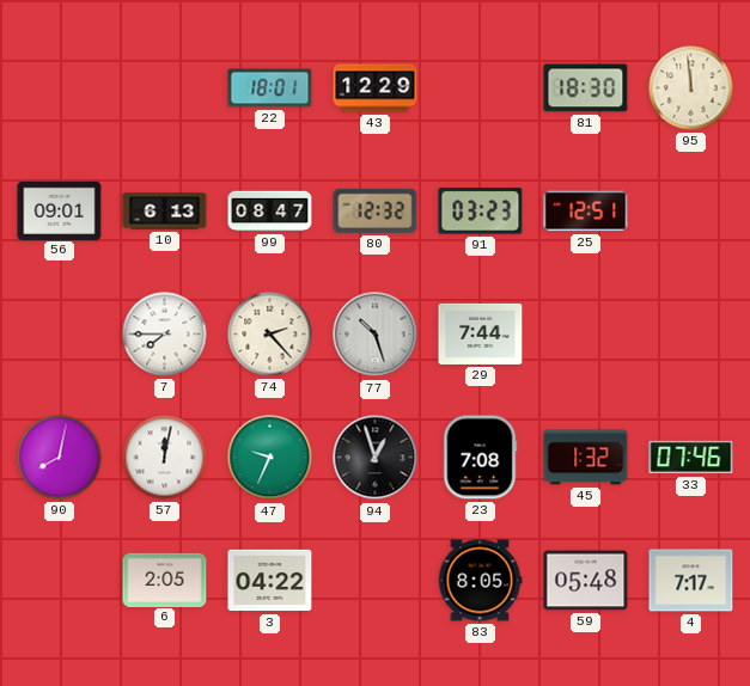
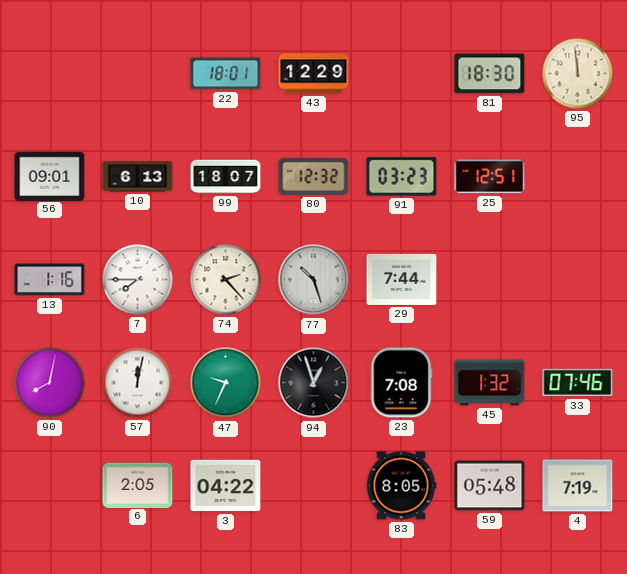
99: 08:47 -> 18:07 (226, 177)
13: none -> 1:16 (50, 280)
4: 7:17 -> 7:19 (578, 486)
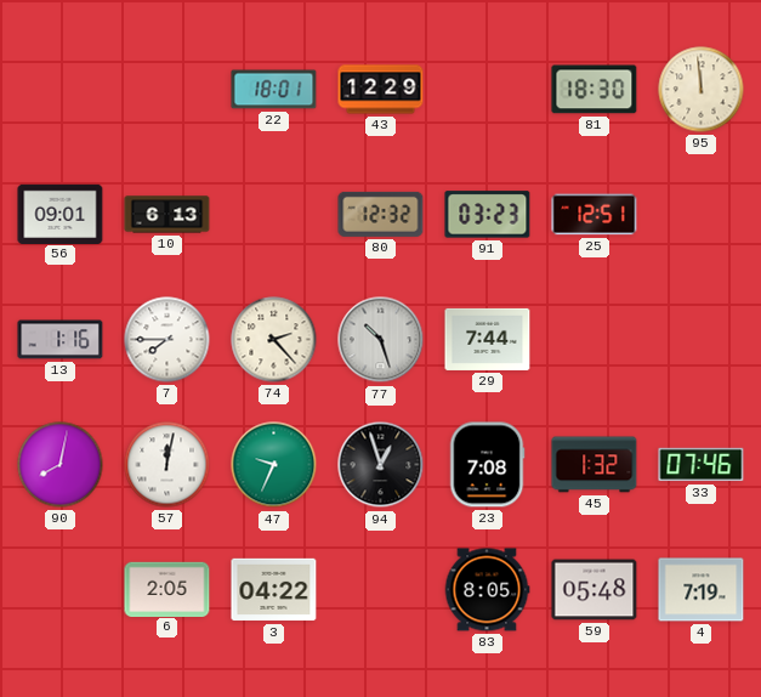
99: 18:07 -> none (226, 177)
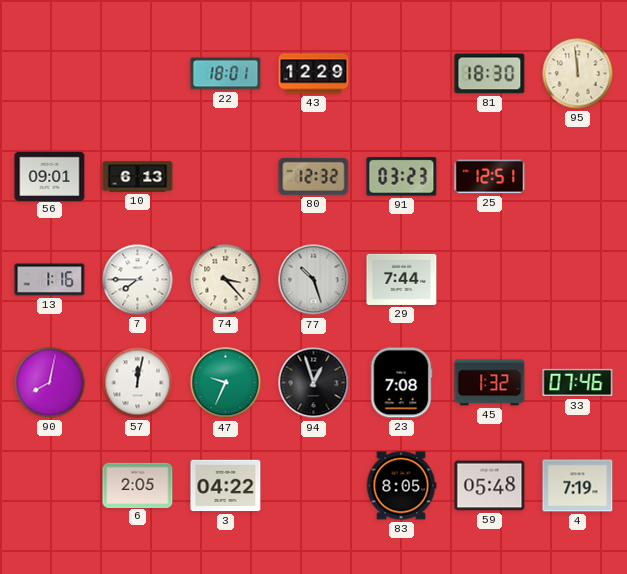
74: 2:23 -> 3:23 (226, 280)
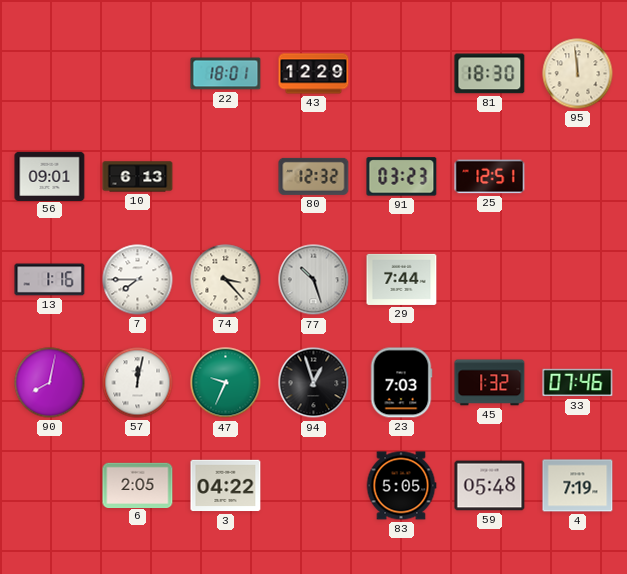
23: 7:08 -> 7:03 (401, 383)
83: 8:05 -> 5:05 (401, 486)
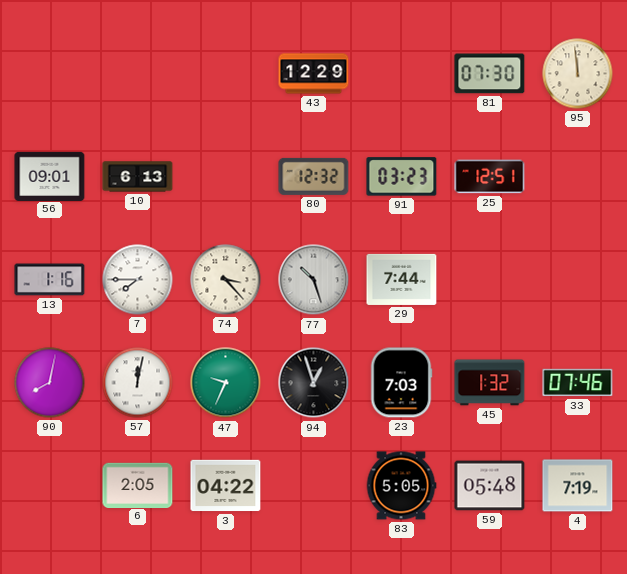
22: 18:01 -> none (226, 74)
81: 18:30 -> 07:30 (490, 74)
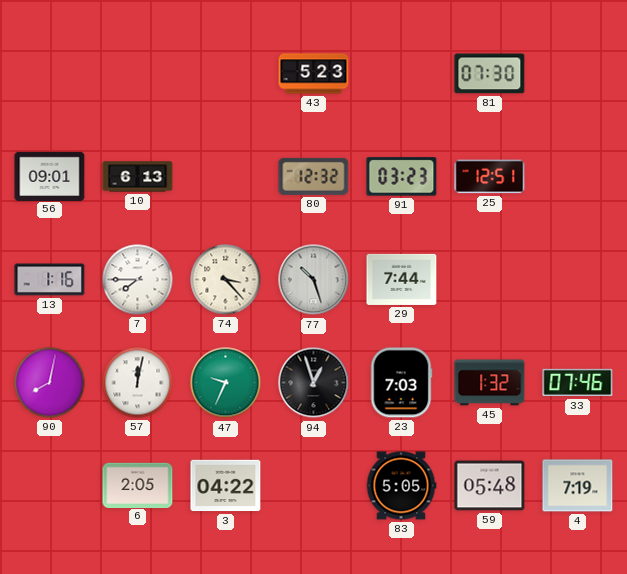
43: 12:29 -> 5:23 (314, 74)
95: 11:59 -> none (578, 74)
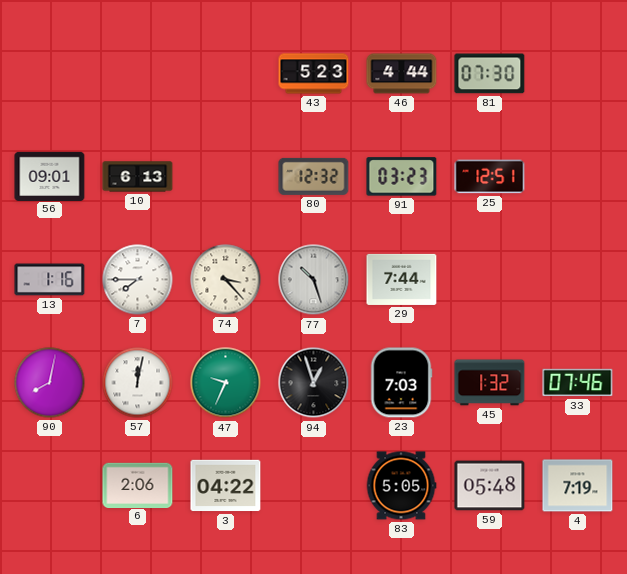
46: none -> 4:44 (402, 74)
6: 2:05 -> 2:06 (138, 485)
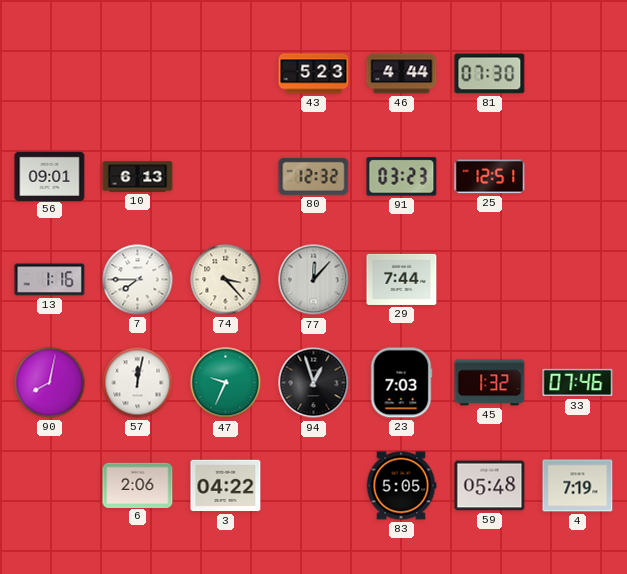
77: 10:27 -> 12:07 (314, 280)
